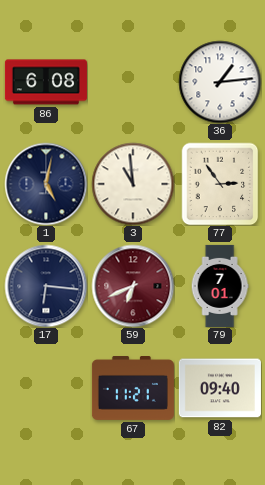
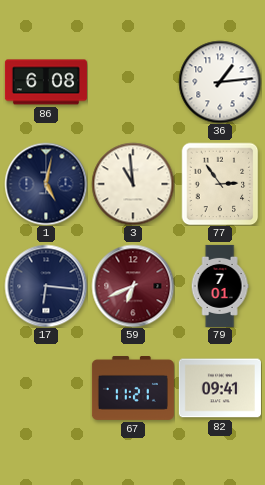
82: 09:40 -> 09:41 (220, 388)
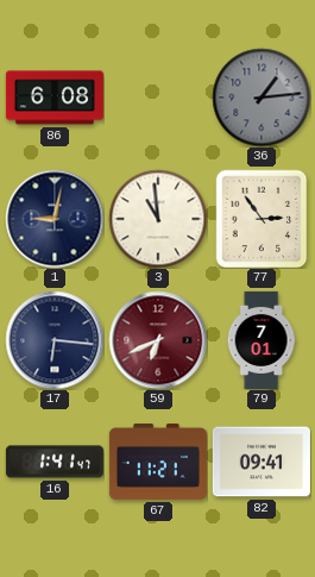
36 dial: white -> grey (262, 98)
1: 5:02 -> 9:02 (55, 219)
16: none -> 1:41 (55, 462)
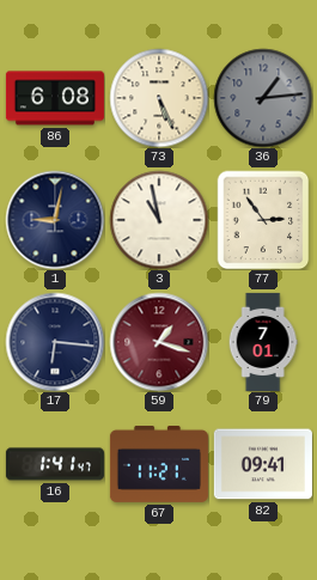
73: none -> 5:26 (159, 98)
3: 10:59 -> 10:58 (159, 220)
59: 6:41 -> 1:18 (159, 342)
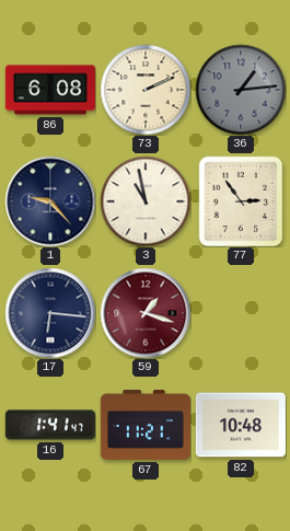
73: 5:26 -> 2:11 (146, 90)
1: 9:02 -> 9:23 (50, 201)
79: 7:01 -> none (263, 342)
82: 09:41 -> 10:48 (241, 425)
